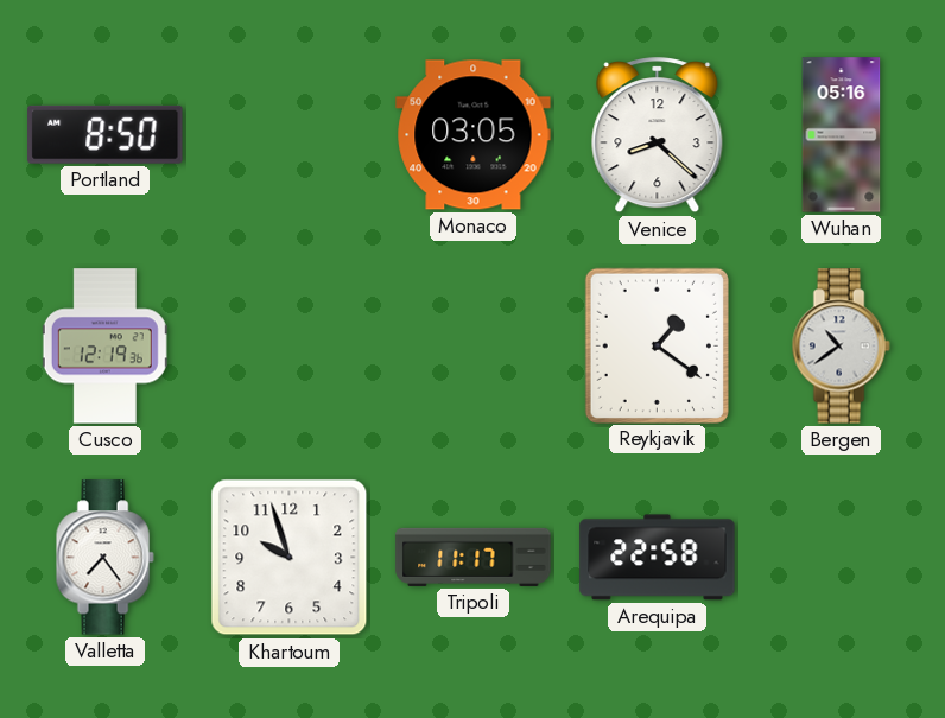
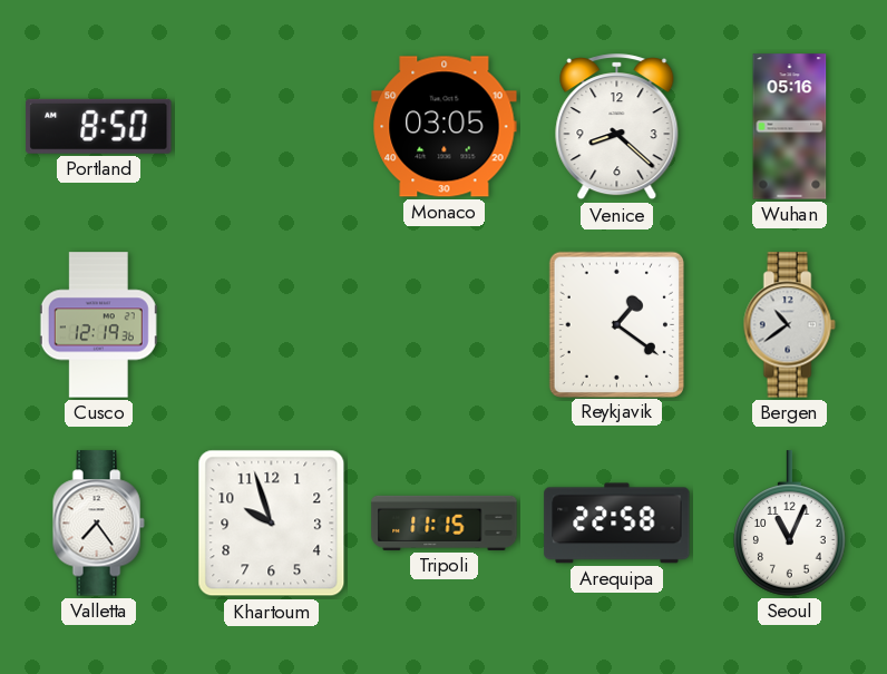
Tripoli: 11:17 -> 11:15 (445, 522)
Seoul: none -> 11:04 (790, 524)
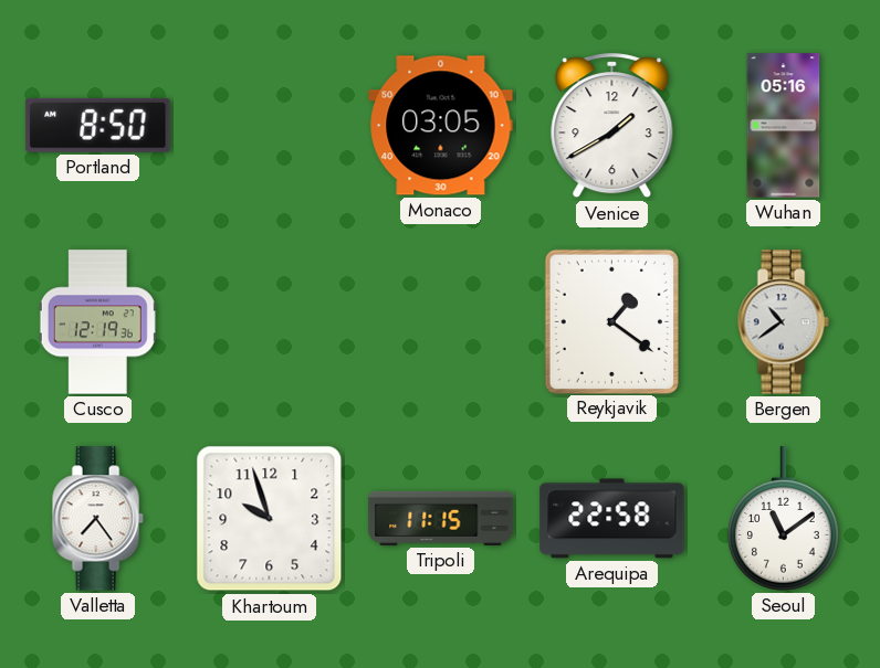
Venice: 8:22 -> 1:40 (612, 126)
Seoul: 11:04 -> 11:09 (784, 519)
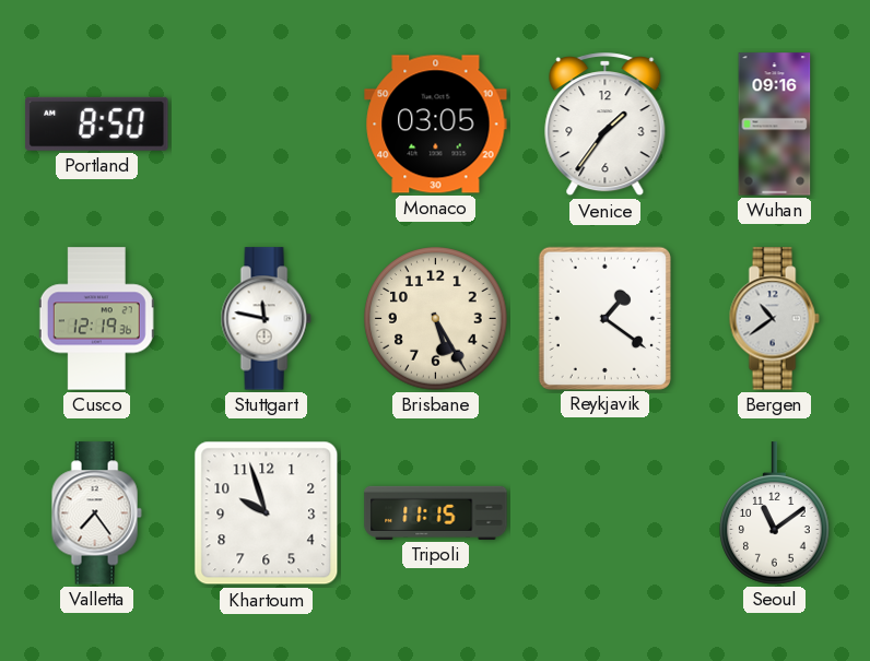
Venice: 1:40 -> 1:36 (606, 125)
Wuhan: 05:16 -> 09:16 (775, 125)
Stuttgart: none -> 11:47 (266, 319)
Brisbane: none -> 5:25 (436, 319)
Arequipa: 22:58 -> none (612, 519)
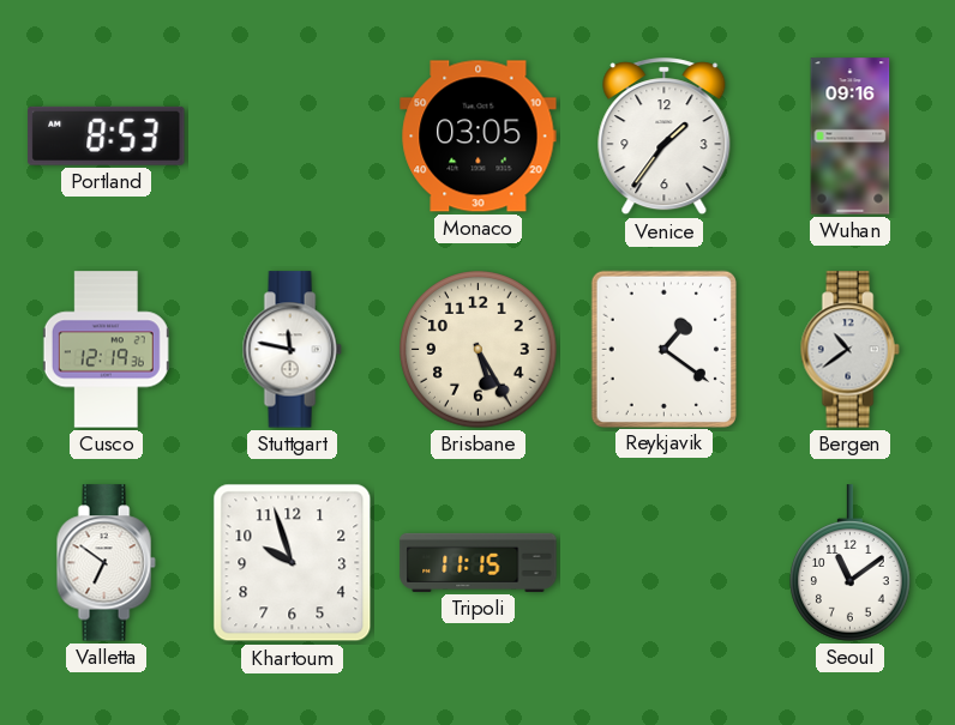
Portland: 8:50 -> 8:53 (107, 135)
Valletta: 7:24 -> 6:51 (106, 563)
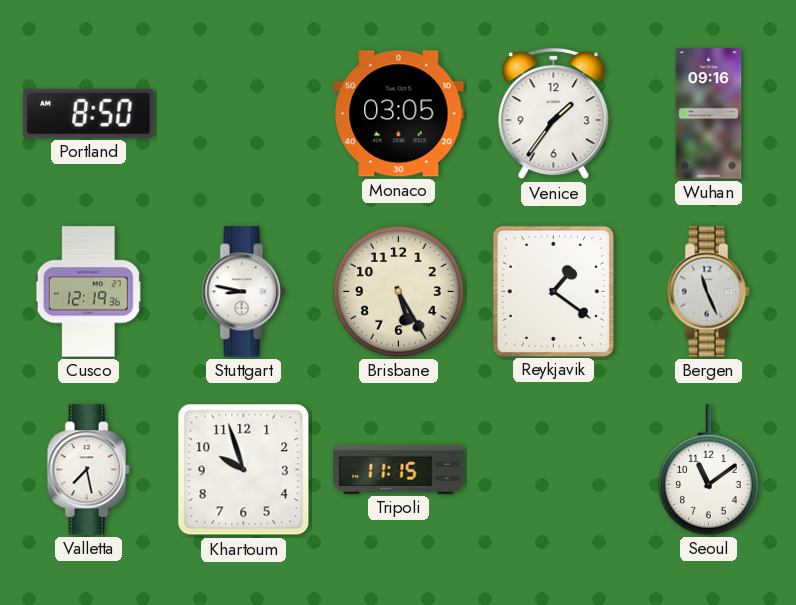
Portland: 8:53 -> 8:50 (89, 113)
Stuttgart: 11:47 -> 8:47 (243, 292)
Bergen: 10:39 -> 11:26 (708, 292)
Valletta: 6:51 -> 7:28 (88, 470)
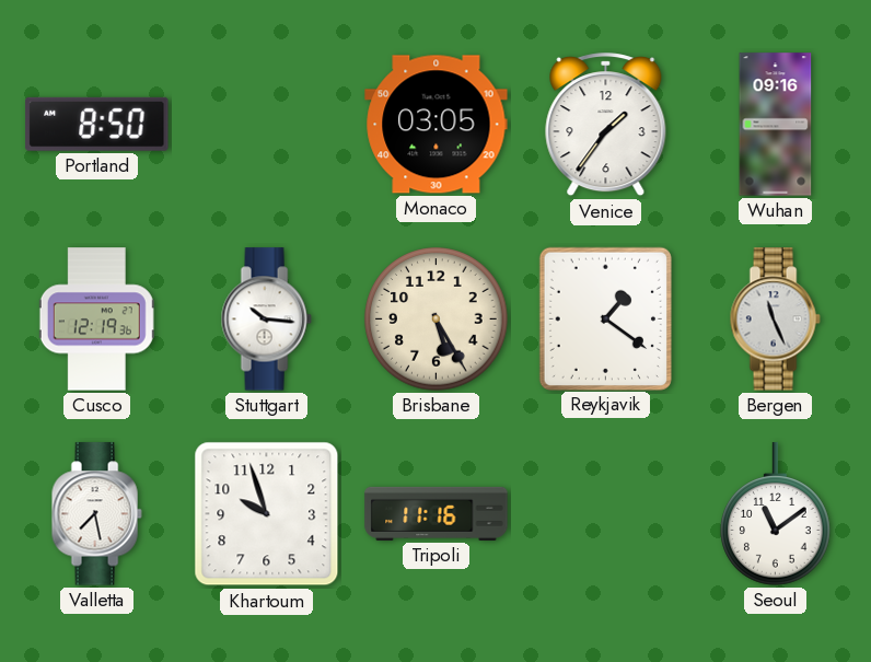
Stuttgart: 8:47 -> 10:16 (266, 320)
Tripoli: 11:15 -> 11:16 (437, 513)
